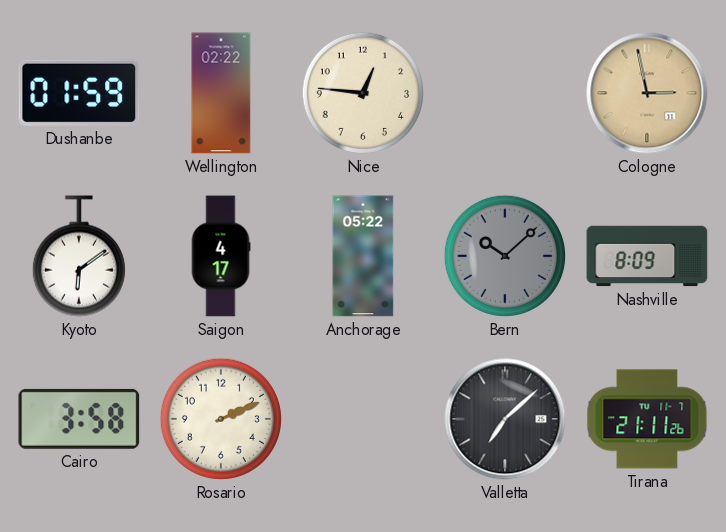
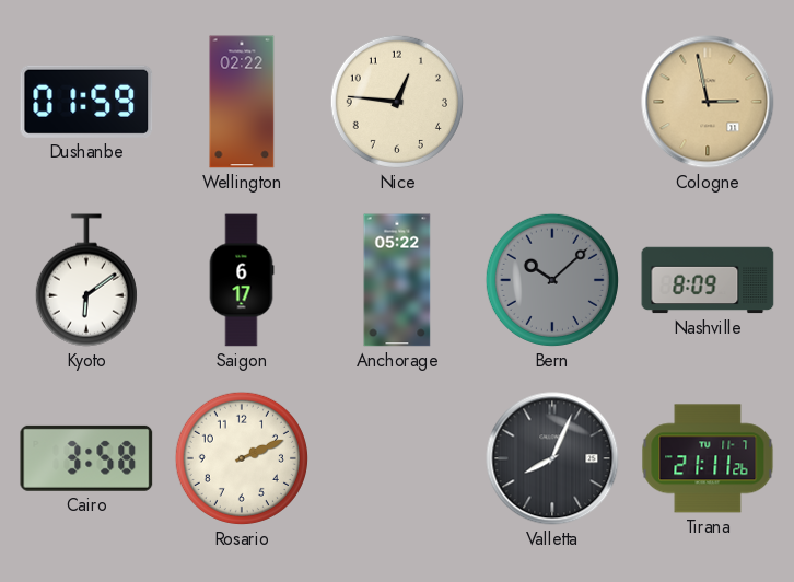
Saigon: 4:17 -> 6:17 (242, 280)
Valletta: 7:08 -> 8:04 (552, 458)
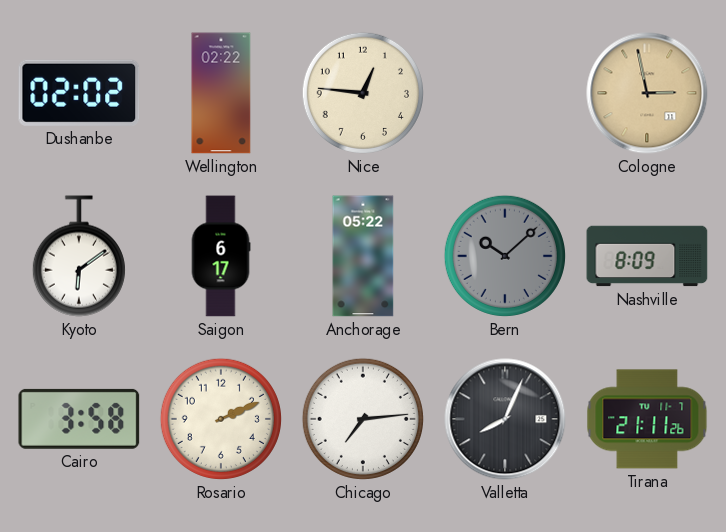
Dushanbe: 01:59 -> 02:02 (79, 93)
Chicago: none -> 7:14 (363, 419)
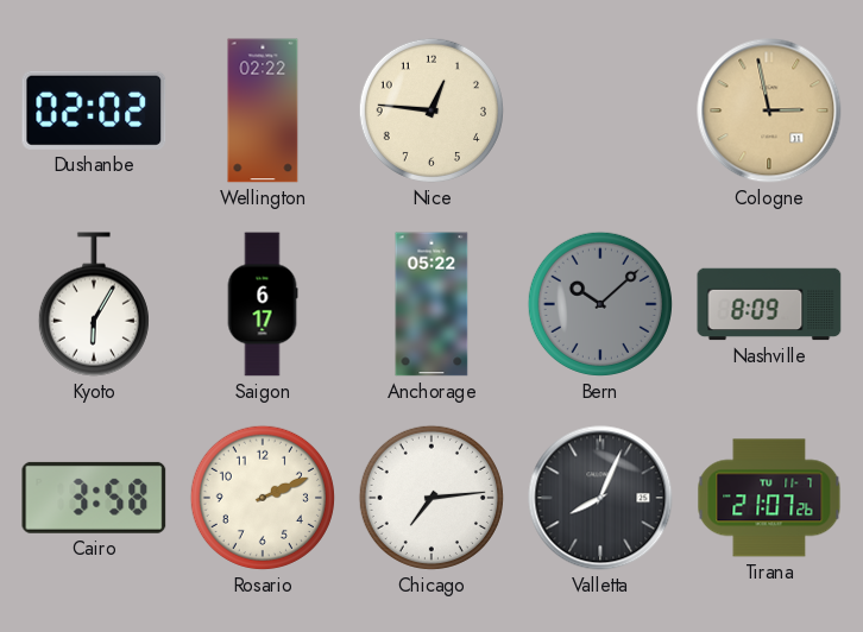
Kyoto: 6:09 -> 6:05 (94, 304)
Tirana: 21:11 -> 21:07 (769, 498)
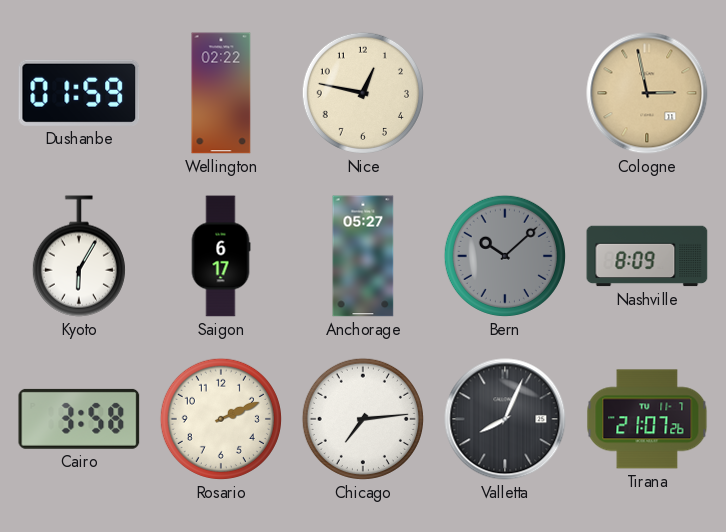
Dushanbe: 02:02 -> 01:59 (79, 93)
Nice: 12:46 -> 12:47 (363, 93)
Anchorage: 05:22 -> 05:27 (363, 256)
